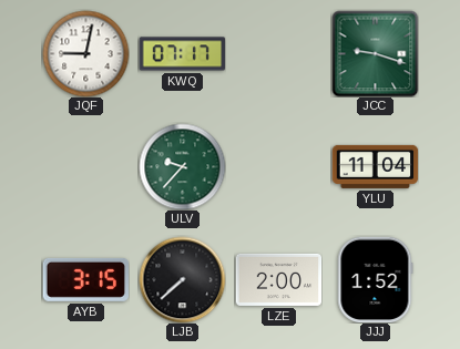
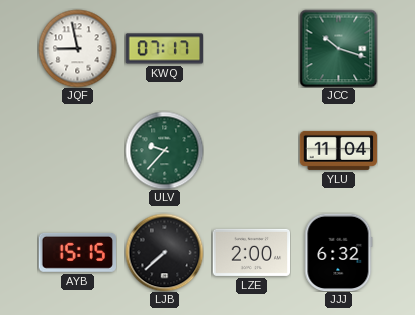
JQF: 9:02 -> 8:58 (77, 48)
JCC: 9:18 -> 10:18 (338, 48)
AYB: 3:15 -> 15:15 (77, 252)
JJJ: 1:52 -> 6:32 (339, 252)
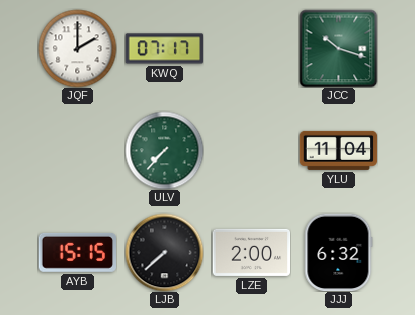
JQF: 8:58 -> 2:00 (77, 48)
ULV: 9:37 -> 7:37 (164, 150)
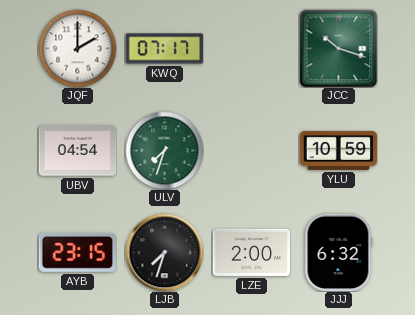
UBV: none -> 04:54 (77, 151)
ULV: 7:37 -> 7:33 (164, 150)
YLU: 11:04 -> 10:59 (338, 150)
AYB: 15:15 -> 23:15 (77, 252)
LJB: 7:38 -> 7:33 (164, 252)
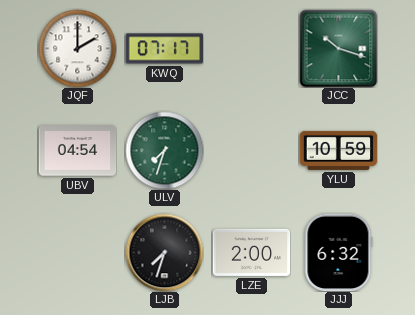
AYB: 23:15 -> none (77, 252)
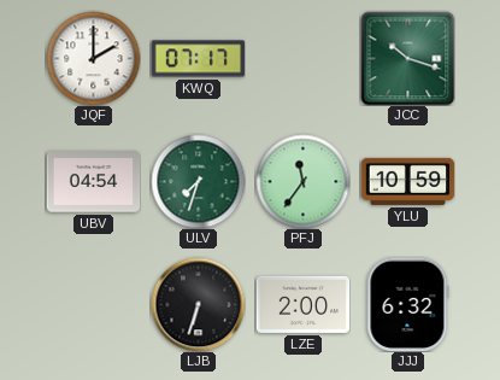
PFJ: none -> 11:36 (302, 181)
LJB: 7:33 -> 6:33 (198, 304)
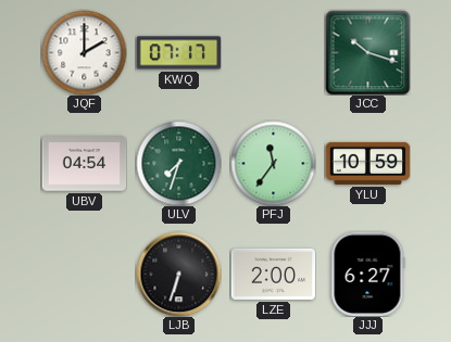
JJJ: 6:32 -> 6:27 (368, 274)
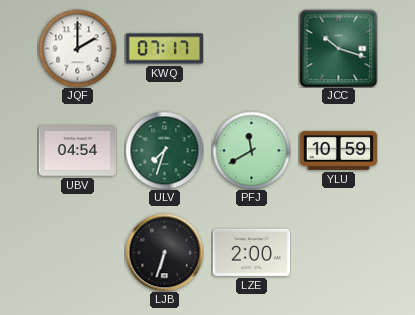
PFJ: 11:36 -> 11:40 (251, 150)
JJJ: 6:27 -> none (368, 274)
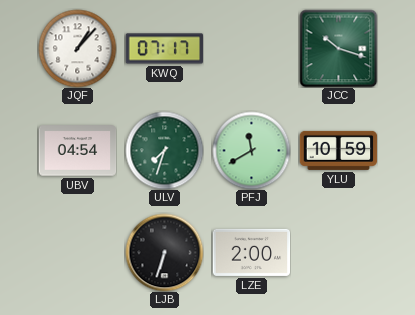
JQF: 2:00 -> 1:07 (77, 48)
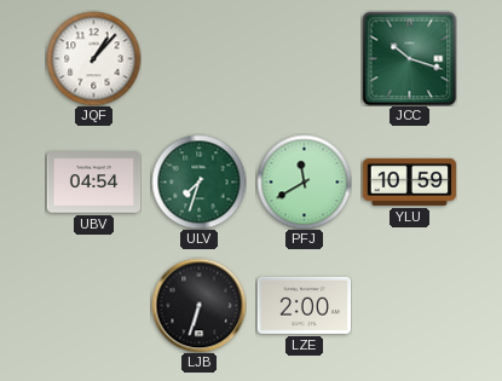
KWQ: 07:17 -> none (164, 49)
